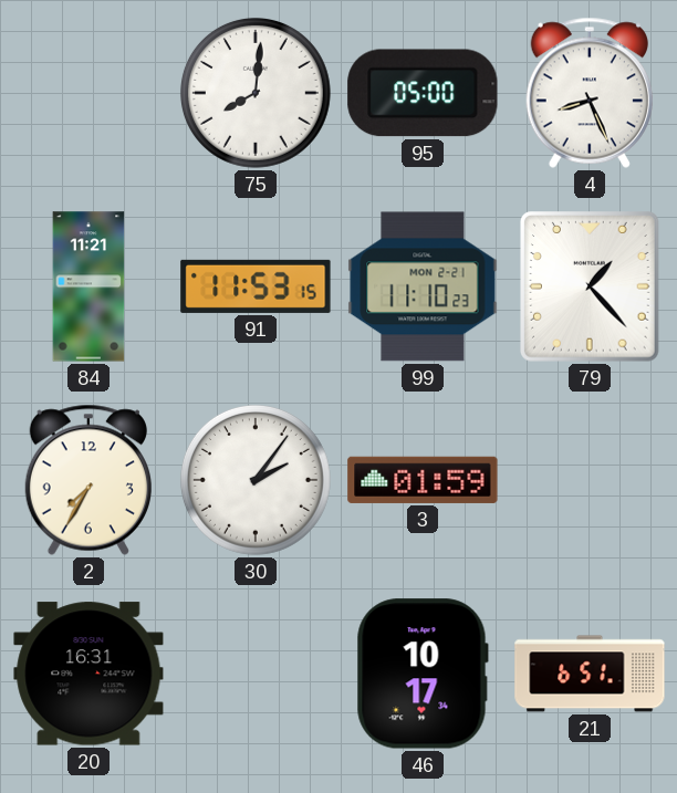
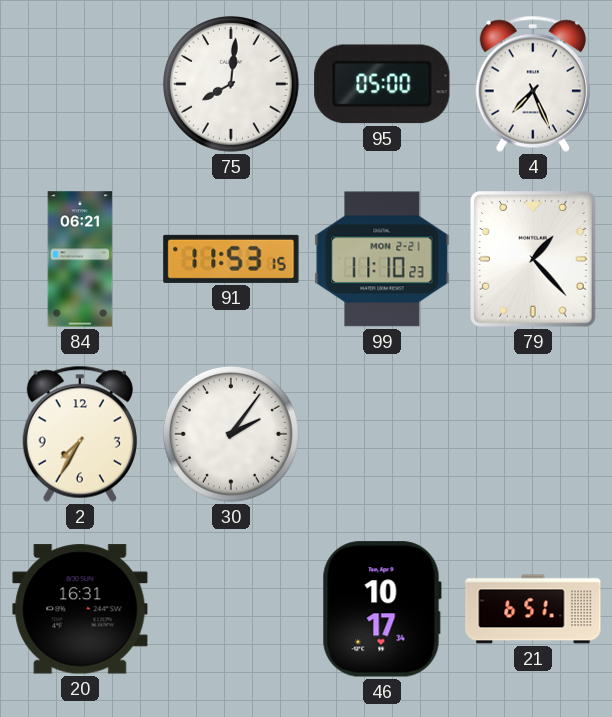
4: 8:26 -> 7:26 (533, 84)
84: 11:21 -> 06:21 (80, 259)
3: 01:59 -> none (423, 480)
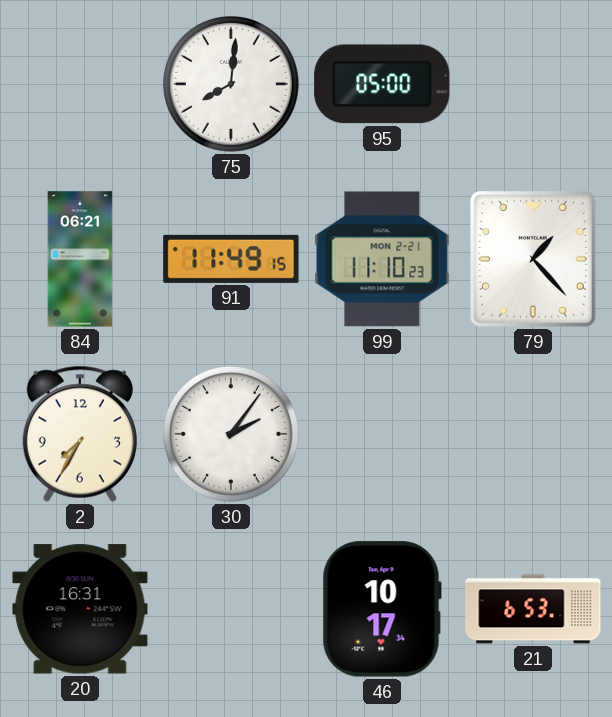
4: 7:26 -> none (533, 84)
91: 11:53 -> 11:49 (231, 259)
21: 6:51 -> 6:53 (533, 609)
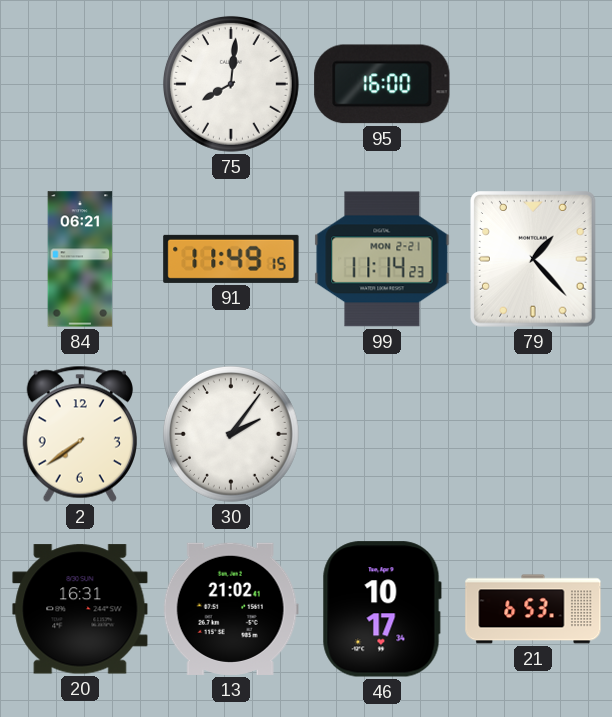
95: 05:00 -> 16:00 (382, 84)
99: 11:10 -> 11:14 (382, 259)
2: 7:35 -> 7:39 (80, 434)
13: none -> 21:02 (231, 609)
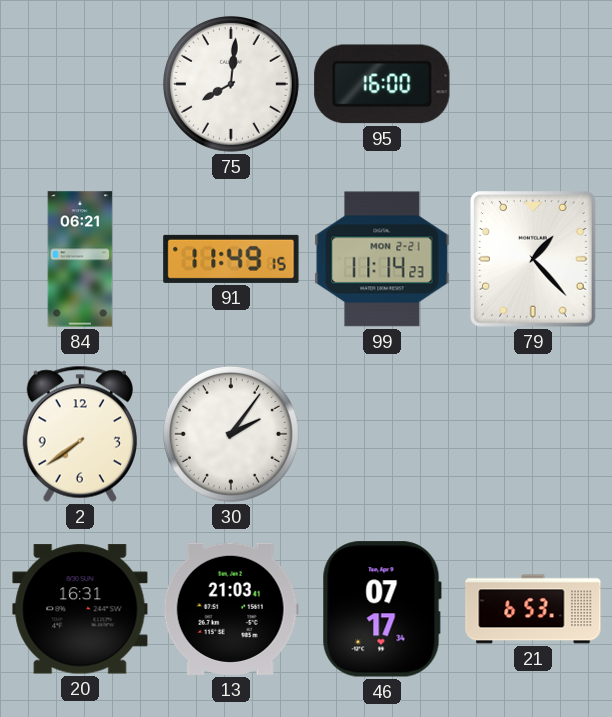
13: 21:02 -> 21:03 (231, 609)
46: 10:17 -> 07:17 (382, 609)
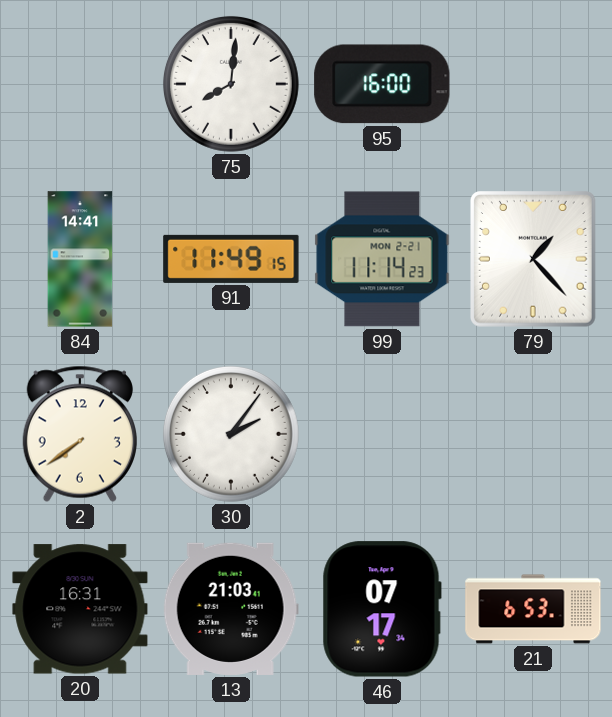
84: 06:21 -> 14:41 (80, 259)
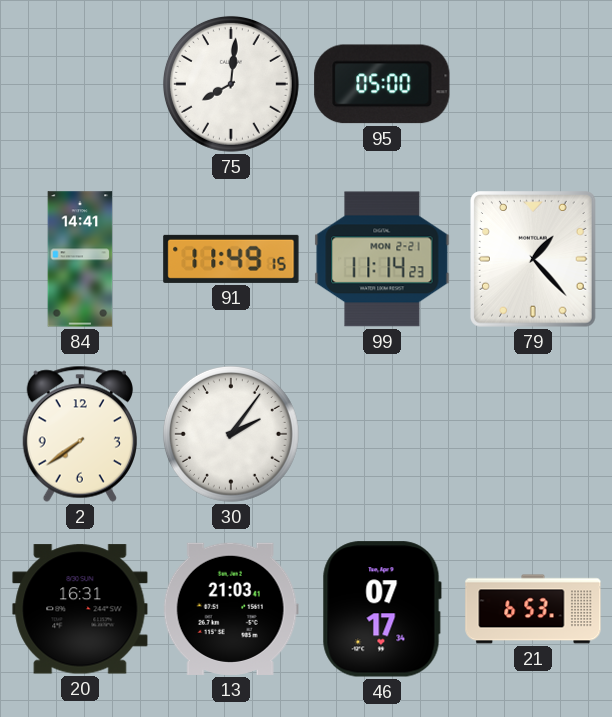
95: 16:00 -> 05:00 (382, 84)
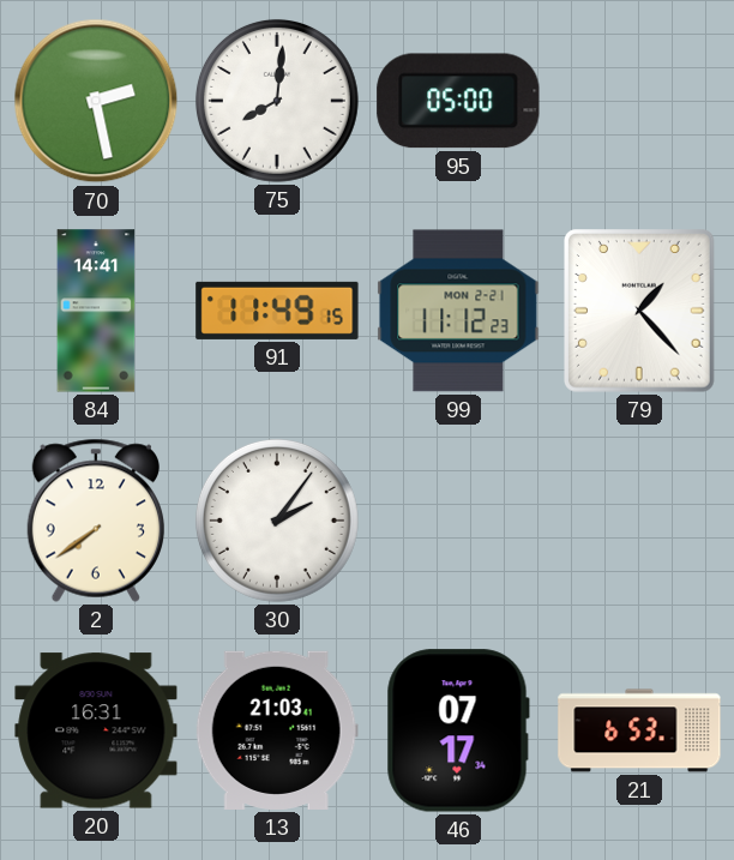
70: none -> 2:28 (96, 101)
99: 11:14 -> 11:12 (458, 311)
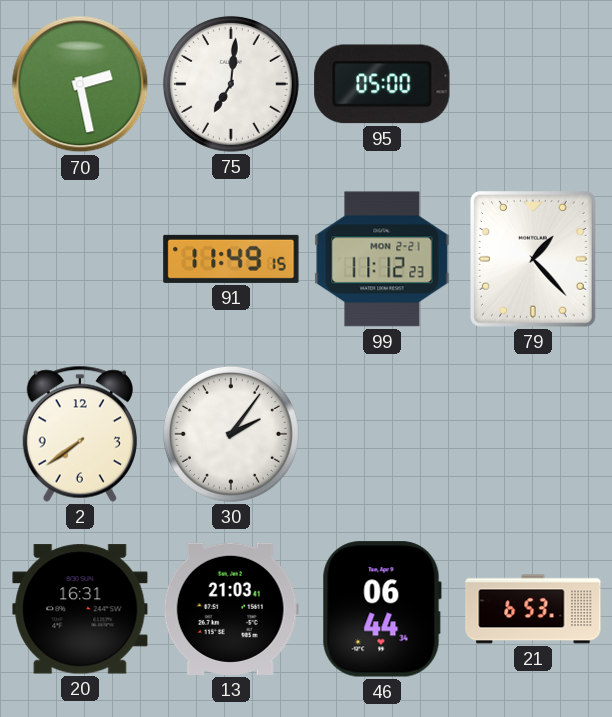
75: 8:01 -> 7:01 (231, 84)
84: 14:41 -> none (96, 311)
46: 07:17 -> 06:44 (382, 609)
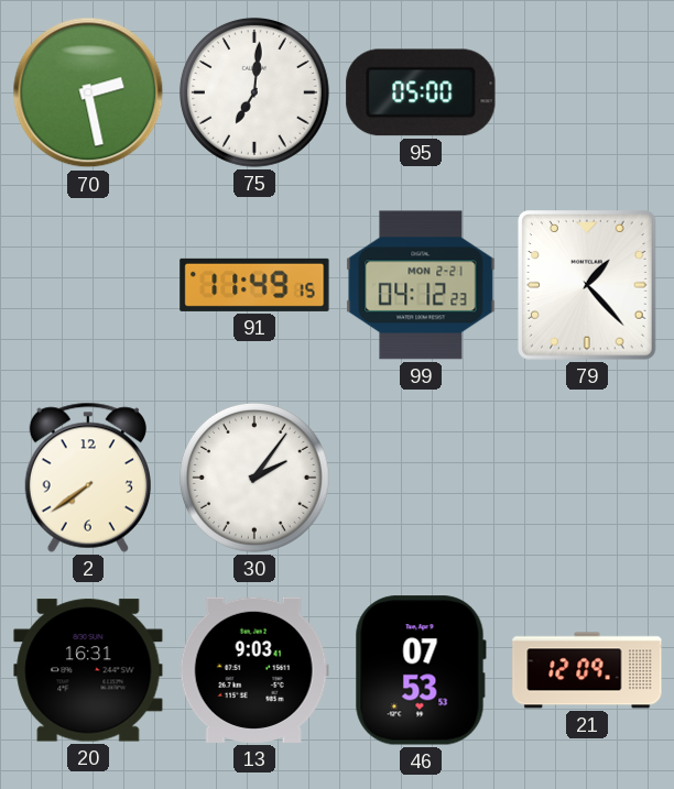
99: 11:12 -> 04:12 (421, 285)
13: 21:03 -> 9:03 (254, 670)
46: 06:44 -> 07:53 (421, 670)
21: 6:53 -> 12:09 (587, 670)
